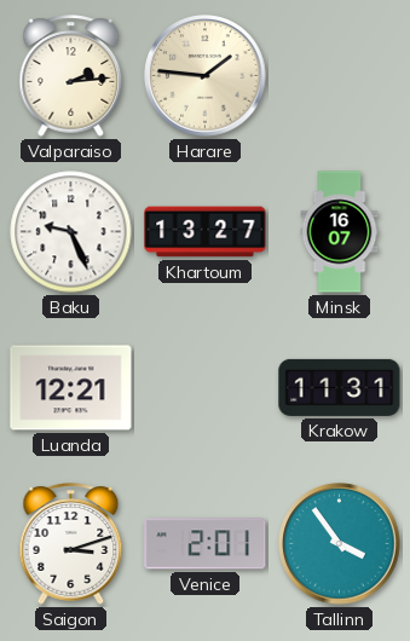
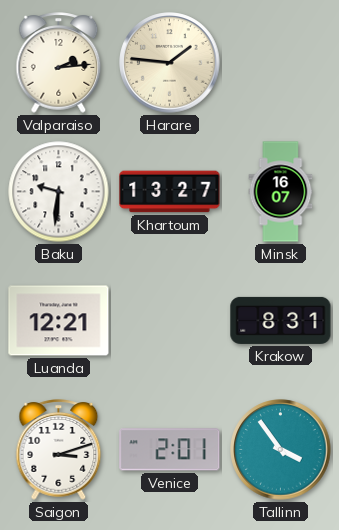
Baku: 9:26 -> 9:31 (59, 192)
Krakow: 11:31 -> 8:31 (281, 320)
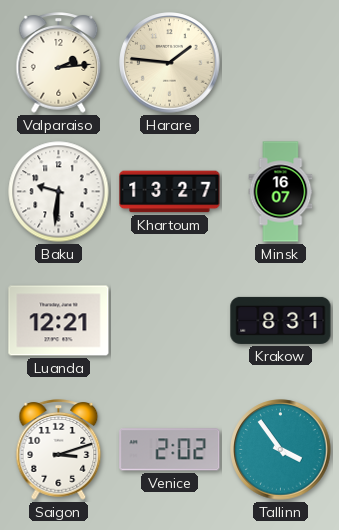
Venice: 2:01 -> 2:02 (170, 450)
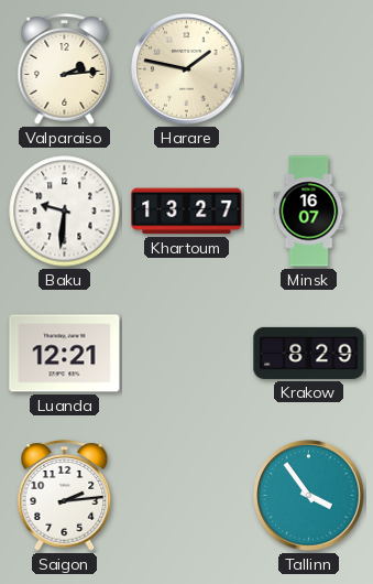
Harare: 1:46 -> 1:47 (187, 69)
Krakow: 8:31 -> 8:29 (309, 353)
Saigon: 3:12 -> 2:14 (65, 496)
Venice: 2:02 -> none (170, 450)
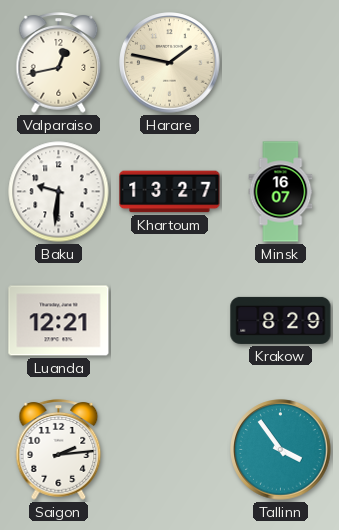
Valparaiso: 2:14 -> 12:43 (59, 63)
